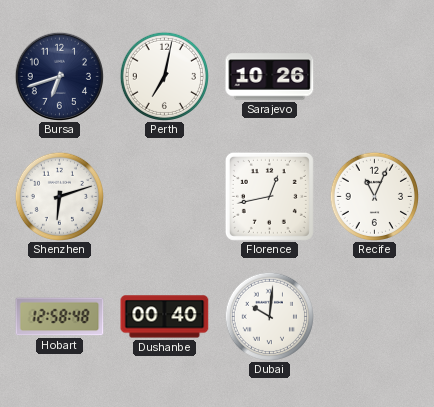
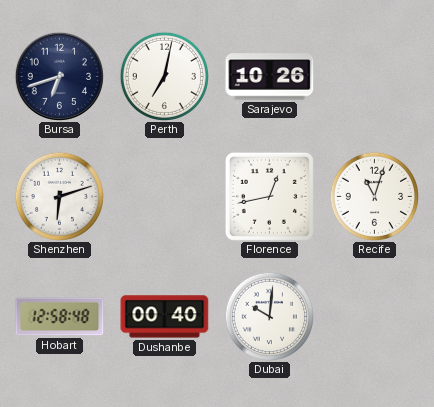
Recife: 11:04 -> 11:03 (374, 196)
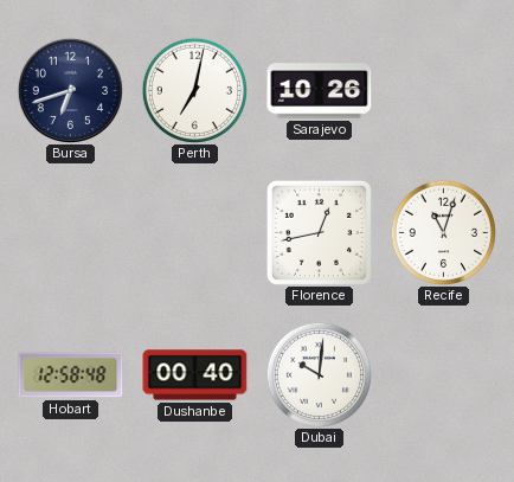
Shenzhen: 6:12 -> none (59, 196)
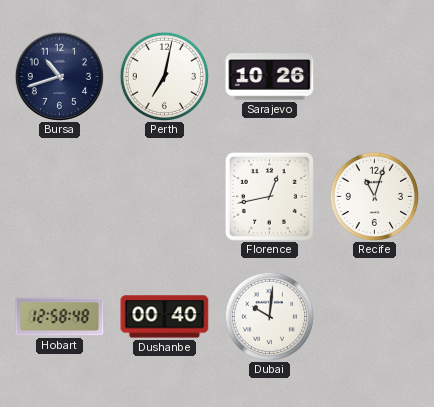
Bursa: 6:42 -> 10:42 (59, 76)
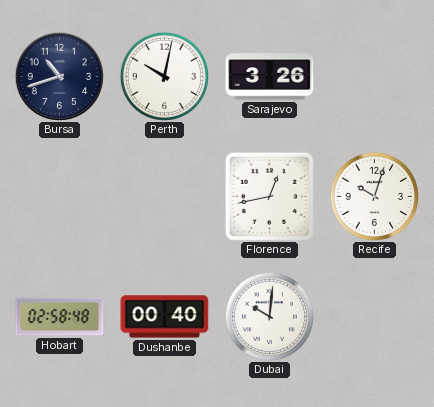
Perth: 7:02 -> 10:02 (164, 76)
Sarajevo: 10:26 -> 3:26 (270, 77)
Recife: 11:03 -> 10:03 (374, 196)
Hobart: 12:58 -> 02:58 (60, 317)
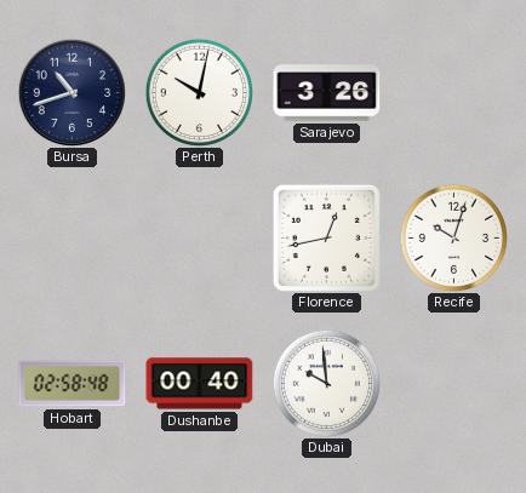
Dubai: 10:01 -> 9:59 (326, 383)
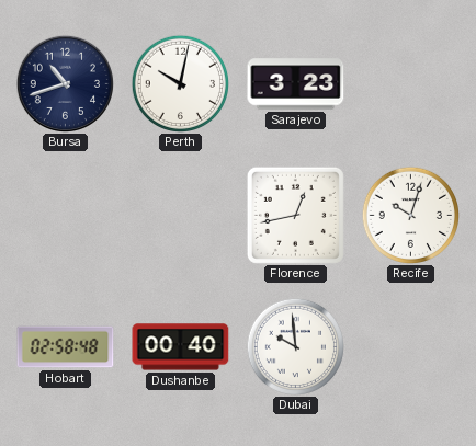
Sarajevo: 3:26 -> 3:23 (296, 84)
